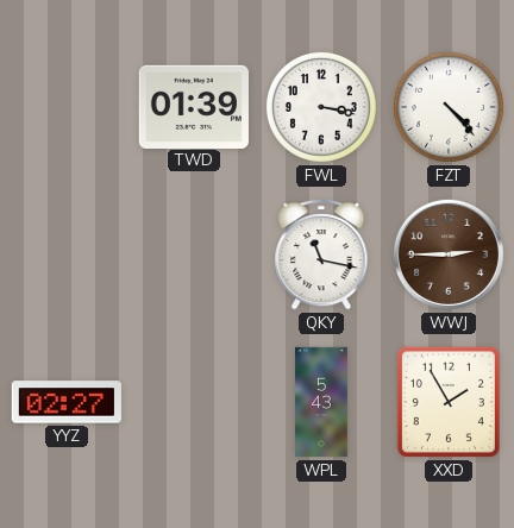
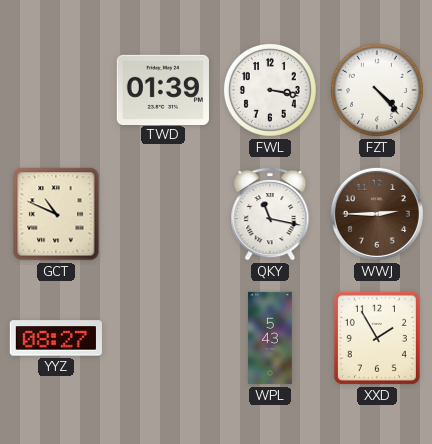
GCT: none -> 10:49 (56, 214)
YYZ: 02:27 -> 08:27 (55, 338)
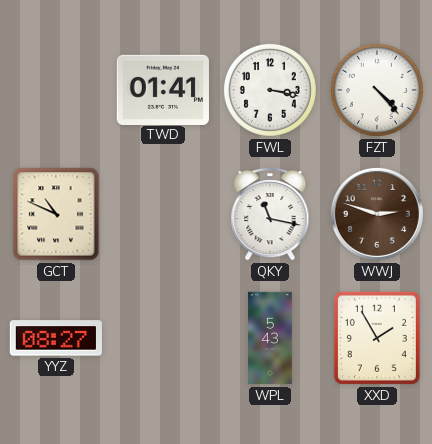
TWD: 01:39 -> 01:41 (163, 89)
WWJ: 2:45 -> 2:48 (377, 214)
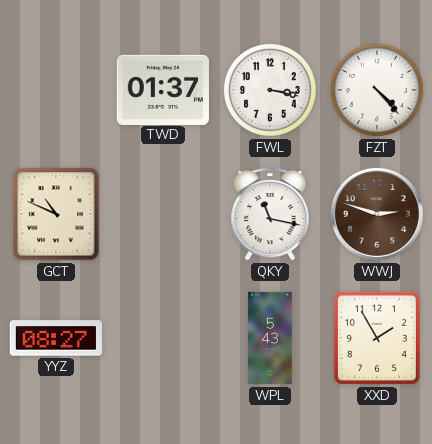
TWD: 01:41 -> 01:37 (163, 89)
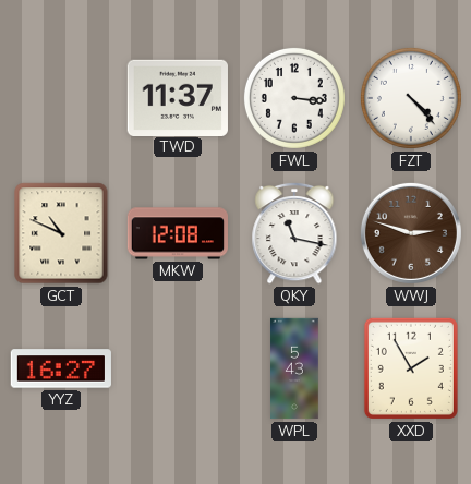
TWD: 01:37 -> 11:37 (178, 97)
FWL: 3:17 -> 3:16 (294, 98)
MKW: none -> 12:08 (177, 233)
YYZ: 08:27 -> 16:27 (60, 368)
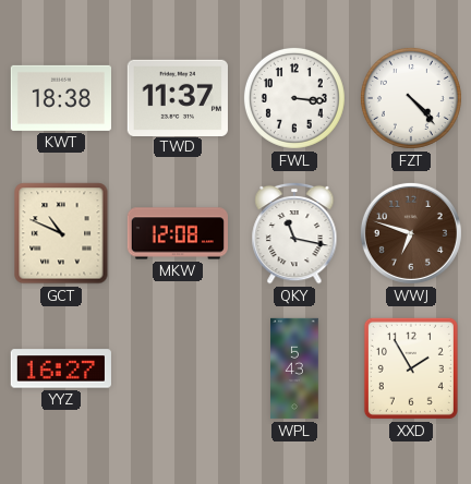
KWT: none -> 18:38 (60, 98)
WWJ: 2:48 -> 6:48 (411, 233)
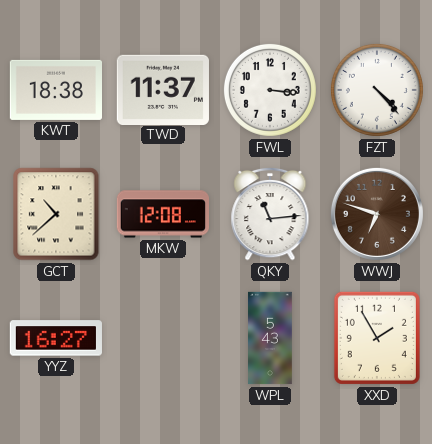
GCT: 10:49 -> 10:38 (56, 214)
QKY: 11:17 -> 11:14 (270, 214)
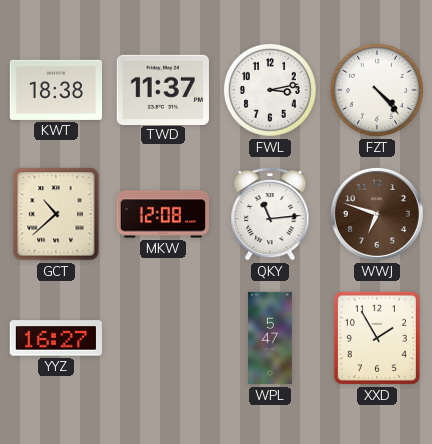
FWL: 3:16 -> 3:13 (270, 90)
WPL: 5:43 -> 5:47 (270, 338)
